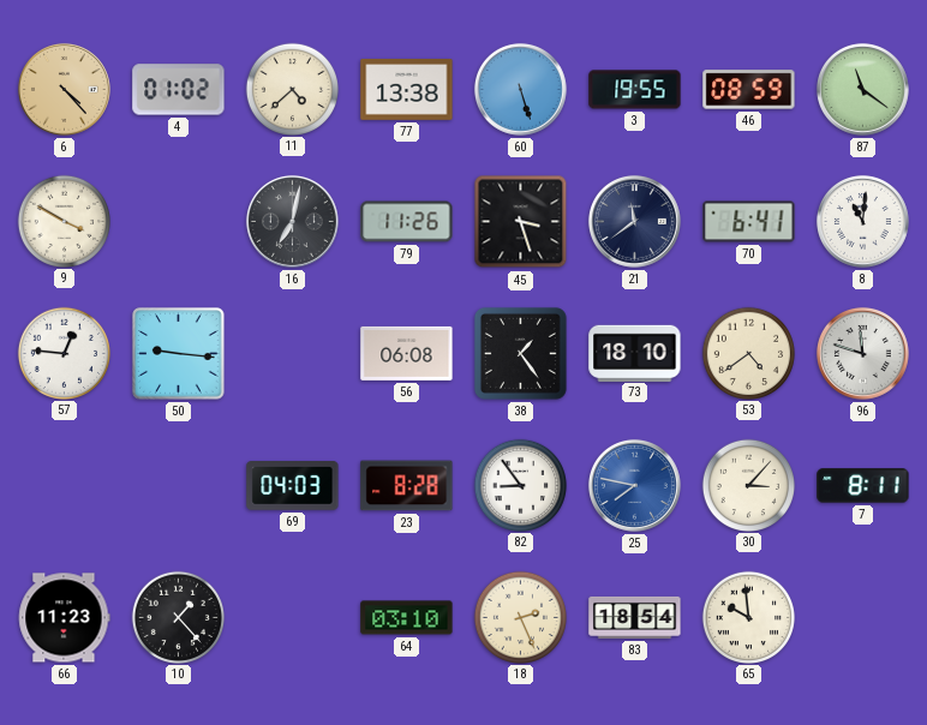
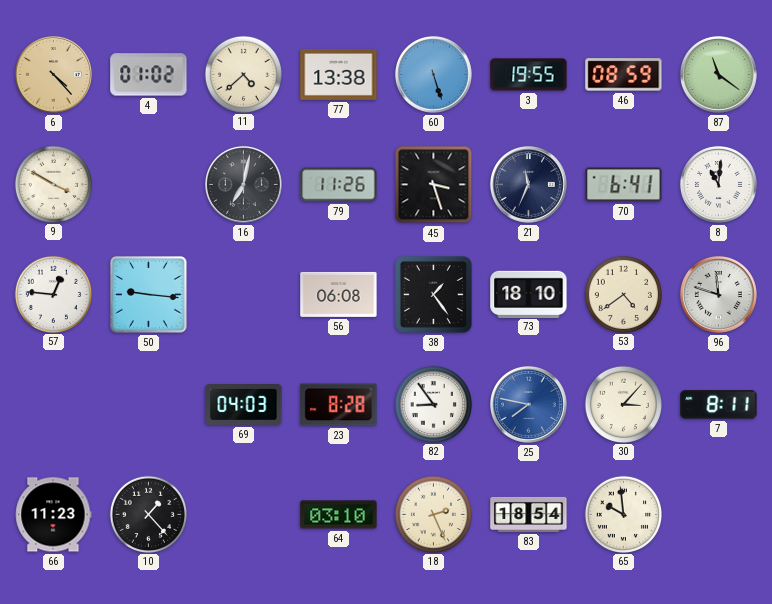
21: 11:39 -> 11:34 (528, 184)
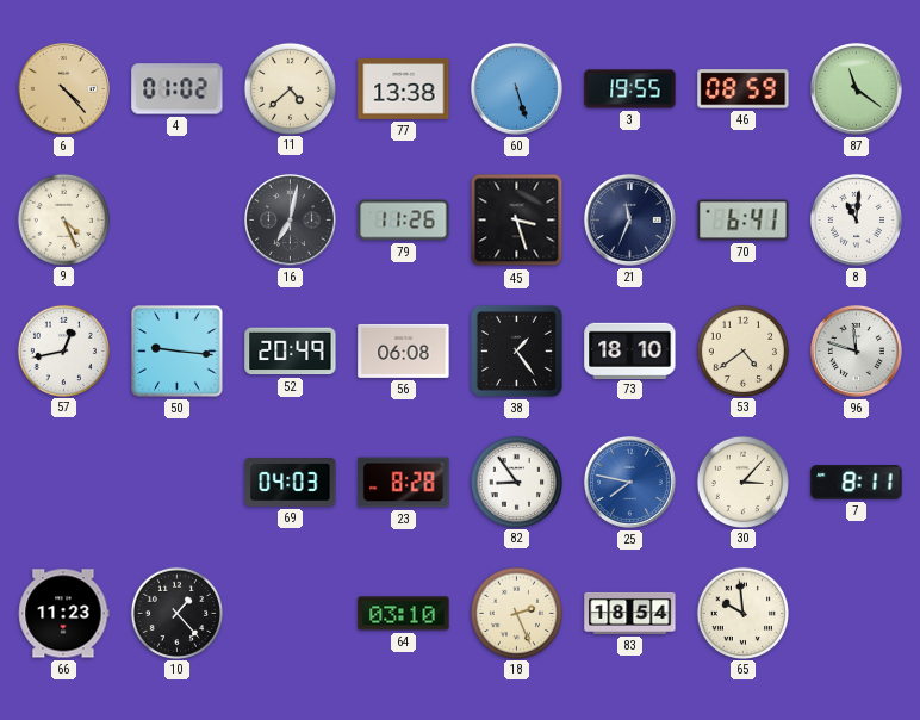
9: 3:50 -> 4:26 (63, 219)
57: 12:46 -> 12:43 (63, 350)
52: none -> 20:49 (291, 352)
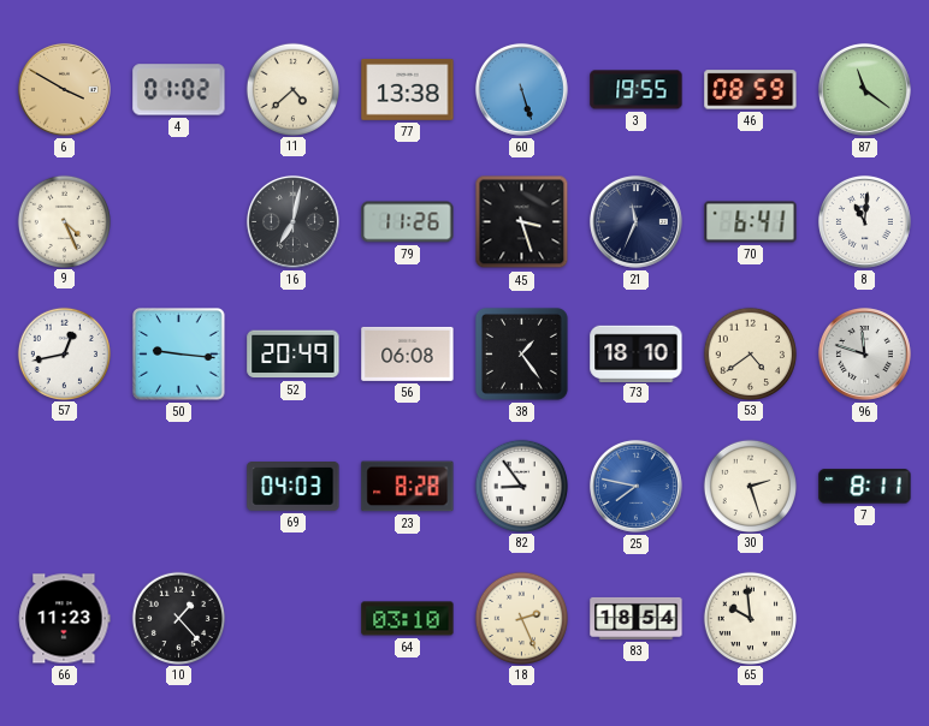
6: 4:23 -> 3:50 (64, 89)
30: 3:07 -> 2:27 (750, 486)
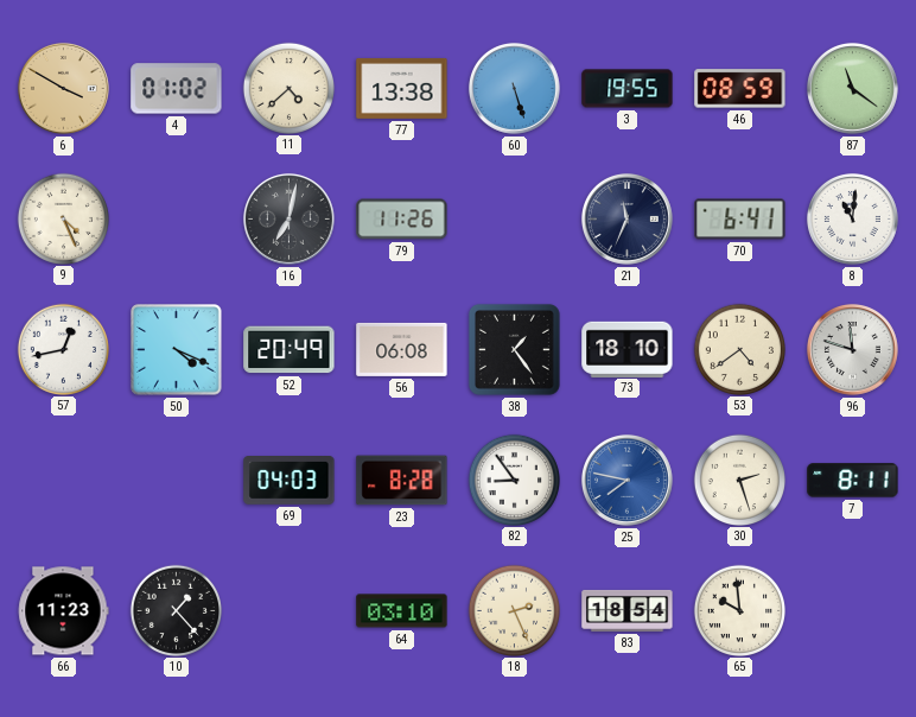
45: 3:27 -> none (522, 222)
50: 9:16 -> 4:19 (177, 350)
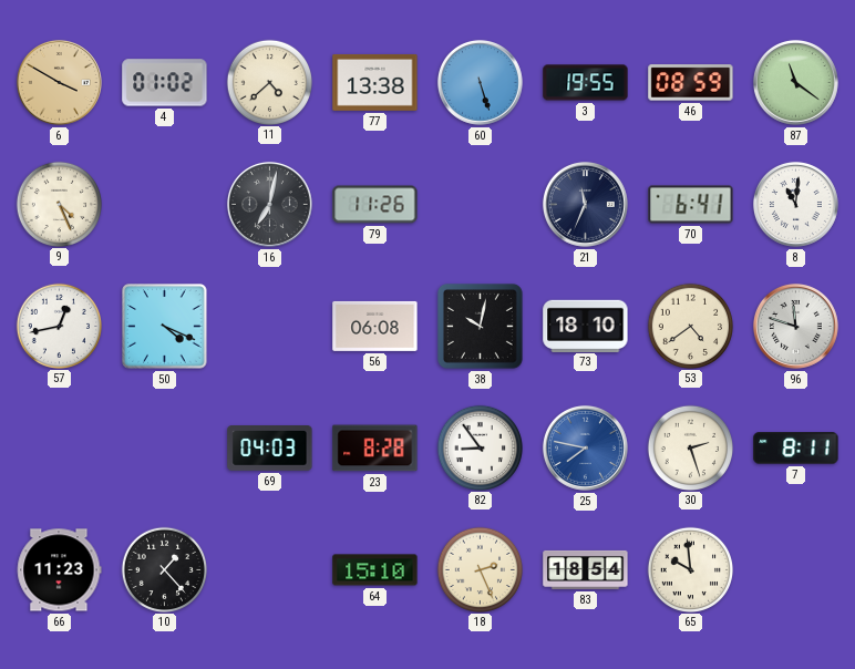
52: 20:49 -> none (290, 350)
38: 1:24 -> 10:02 (480, 326)
64: 03:10 -> 15:10 (375, 570)
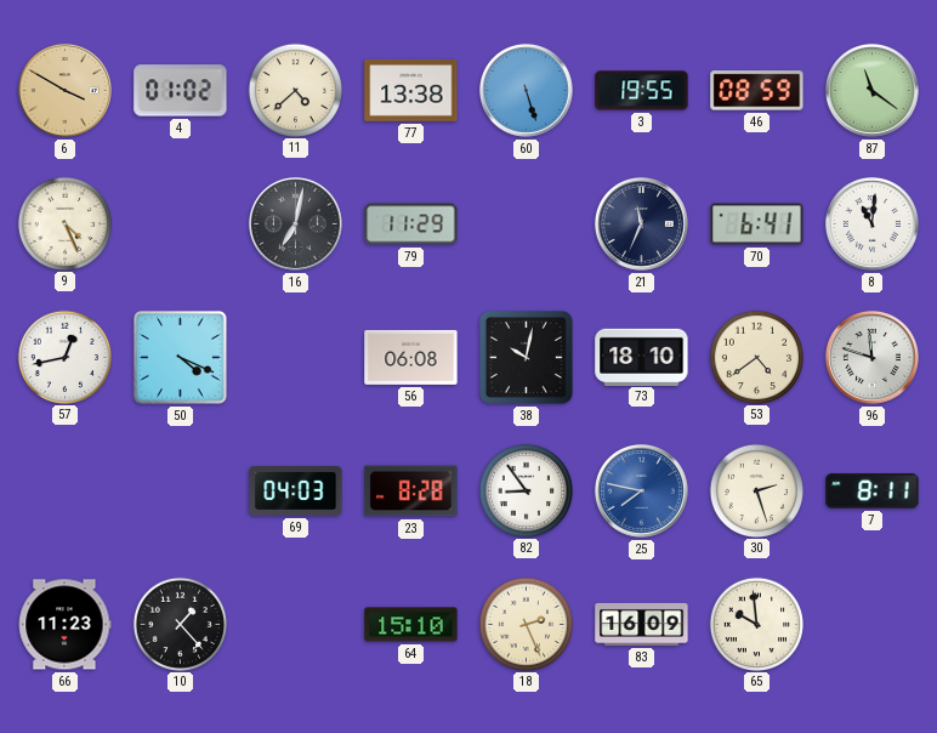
79: 11:26 -> 11:29 (411, 225)
83: 18:54 -> 16:09 (642, 624)
